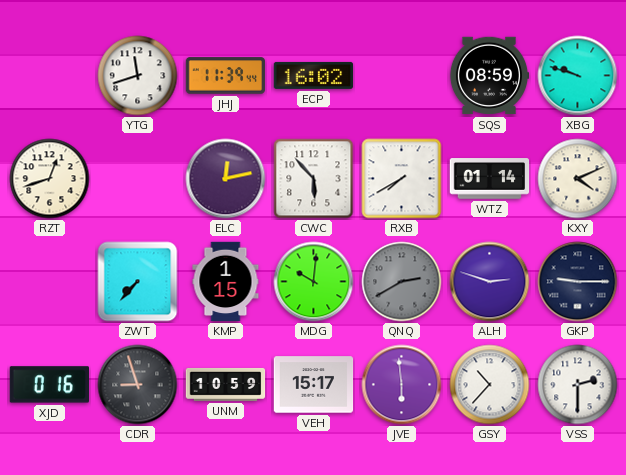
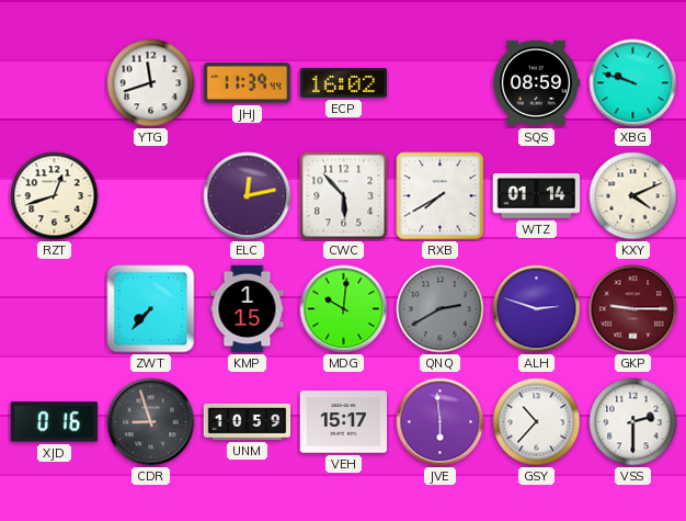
GKP dial: navy -> burgundy (633, 309)
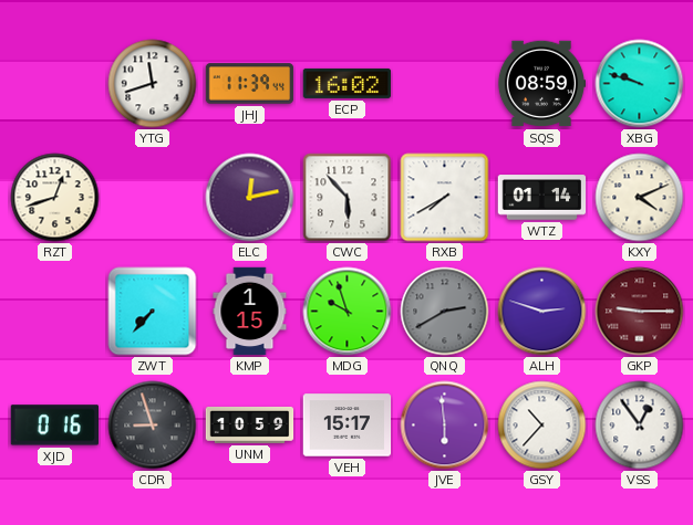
MDG: 10:01 -> 9:57 (348, 312)
VSS: 2:30 -> 12:54 (640, 426)
